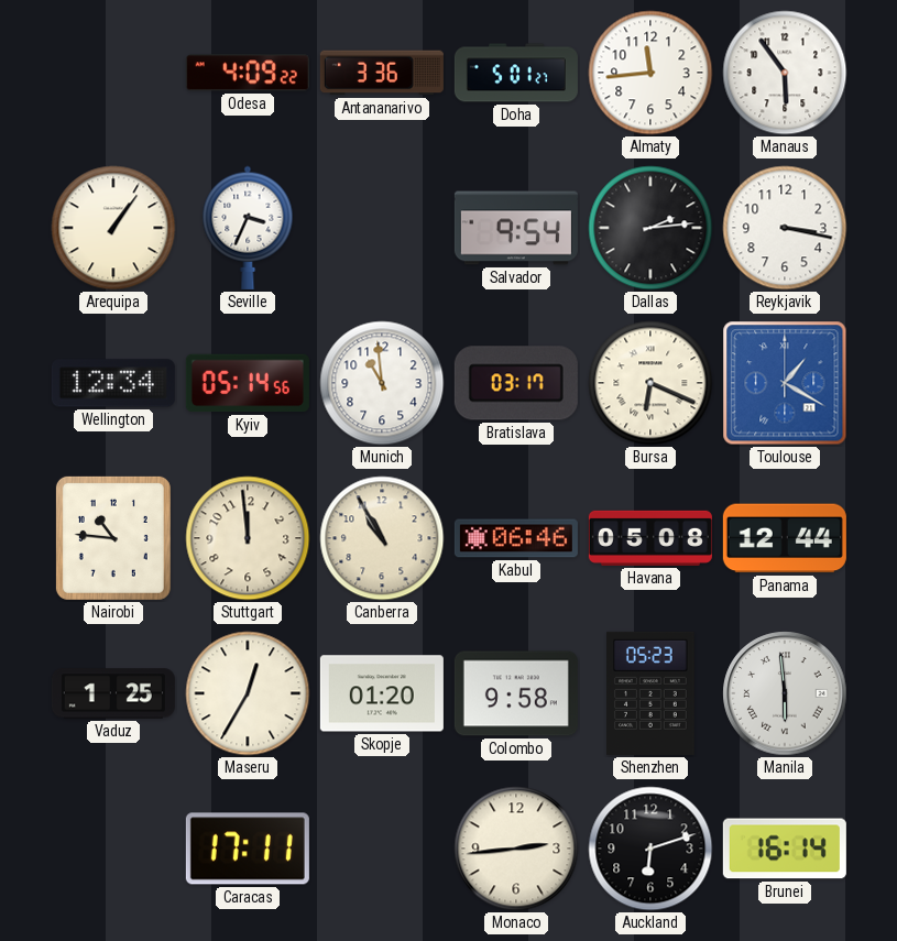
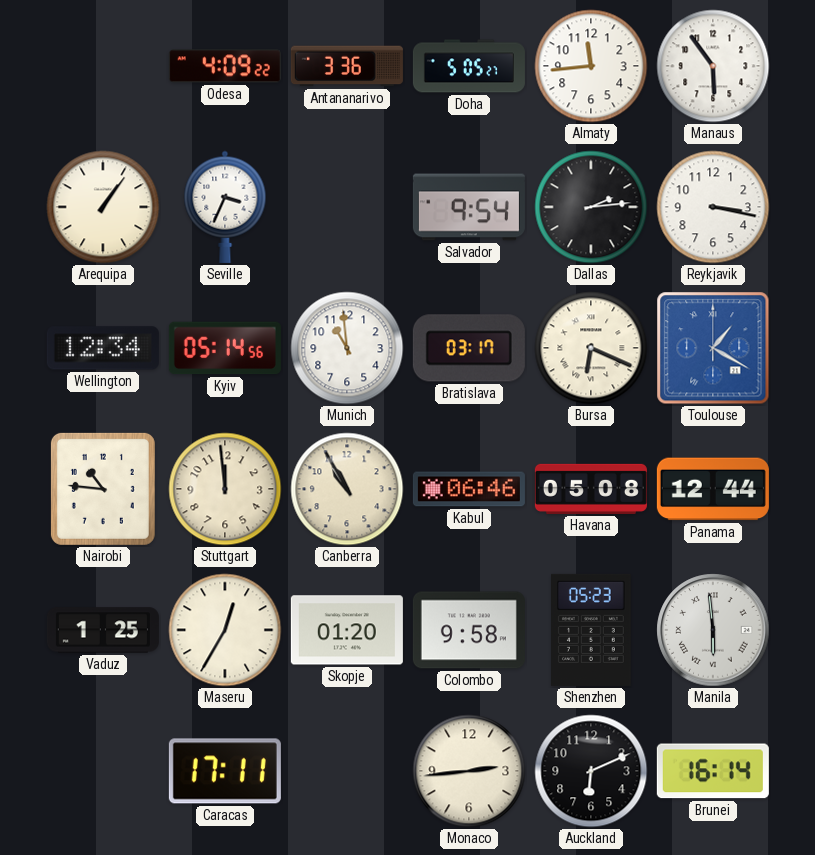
Doha: 5:01 -> 5:05 (469, 66)
Auckland: 6:12 -> 6:11 (591, 771)
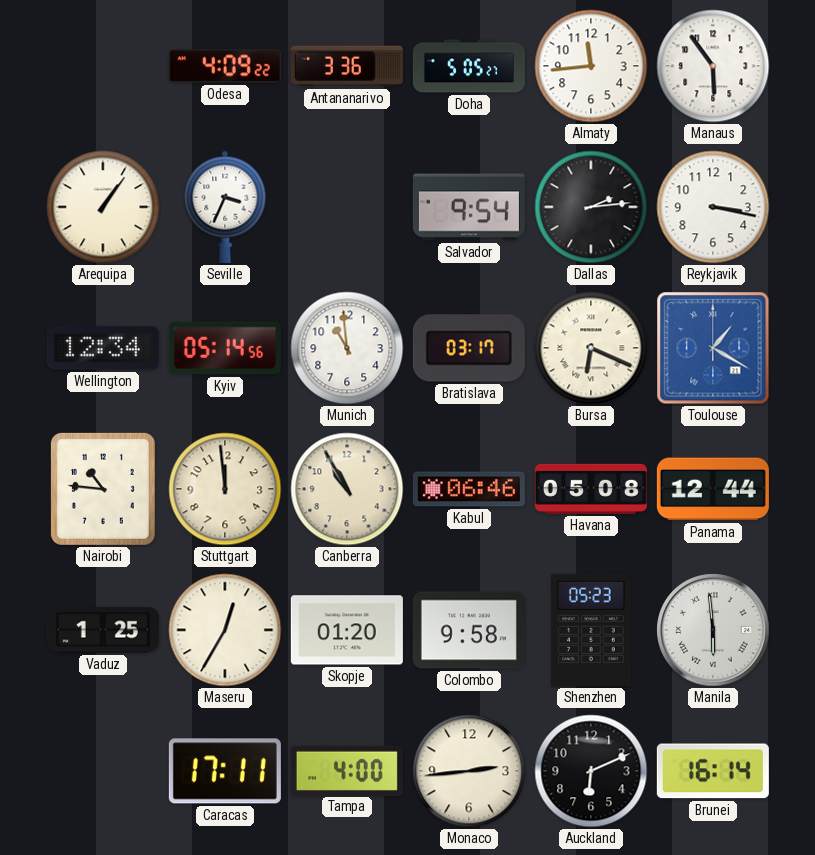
Tampa: none -> 4:00 (347, 770)
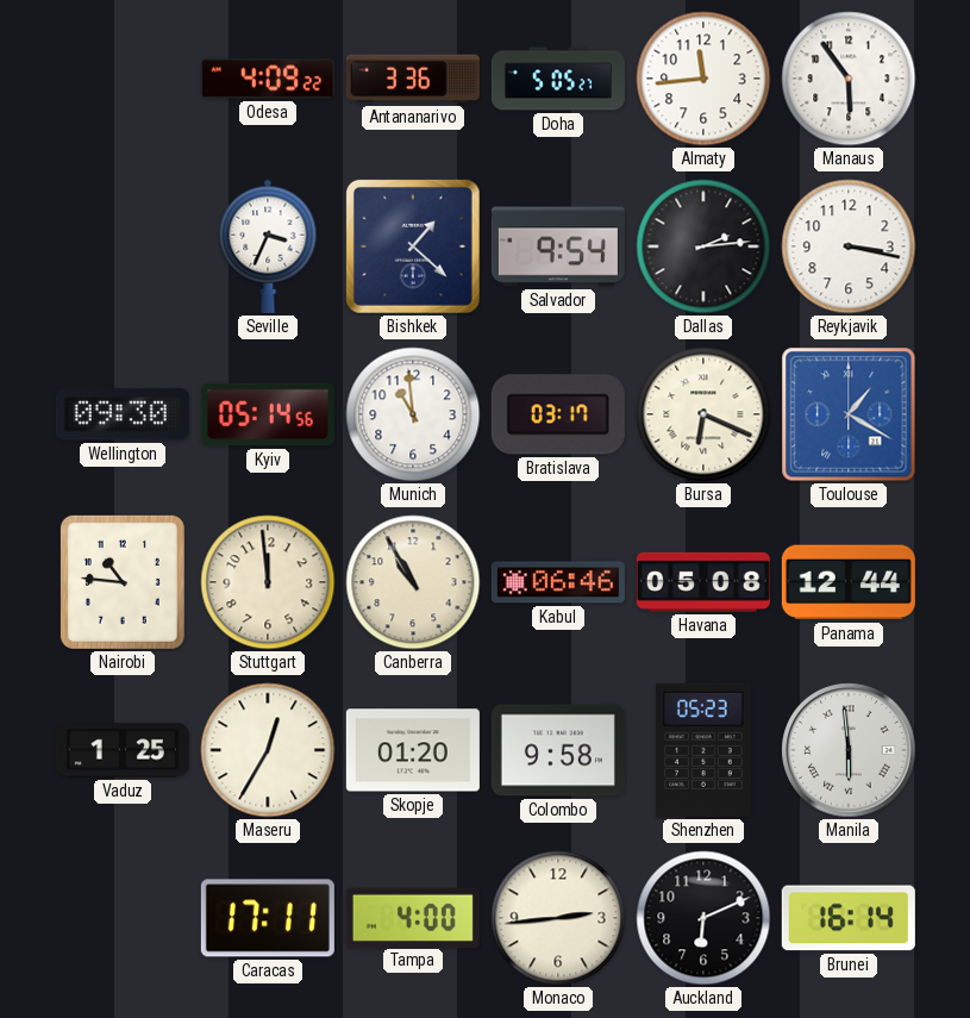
Arequipa: 1:06 -> none (103, 207)
Bishkek: none -> 1:22 (413, 246)
Wellington: 12:34 -> 09:30 (123, 414)
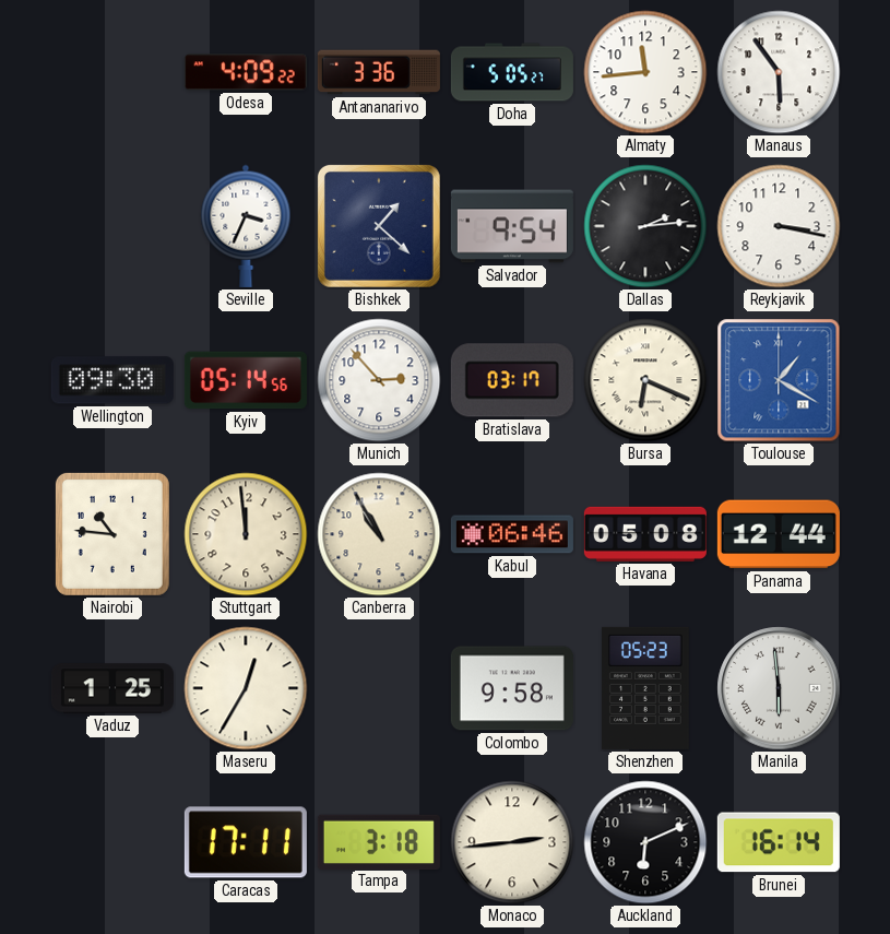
Munich: 10:59 -> 2:53 (379, 380)
Skopje: 01:20 -> none (413, 750)
Tampa: 4:00 -> 3:18 (379, 841)
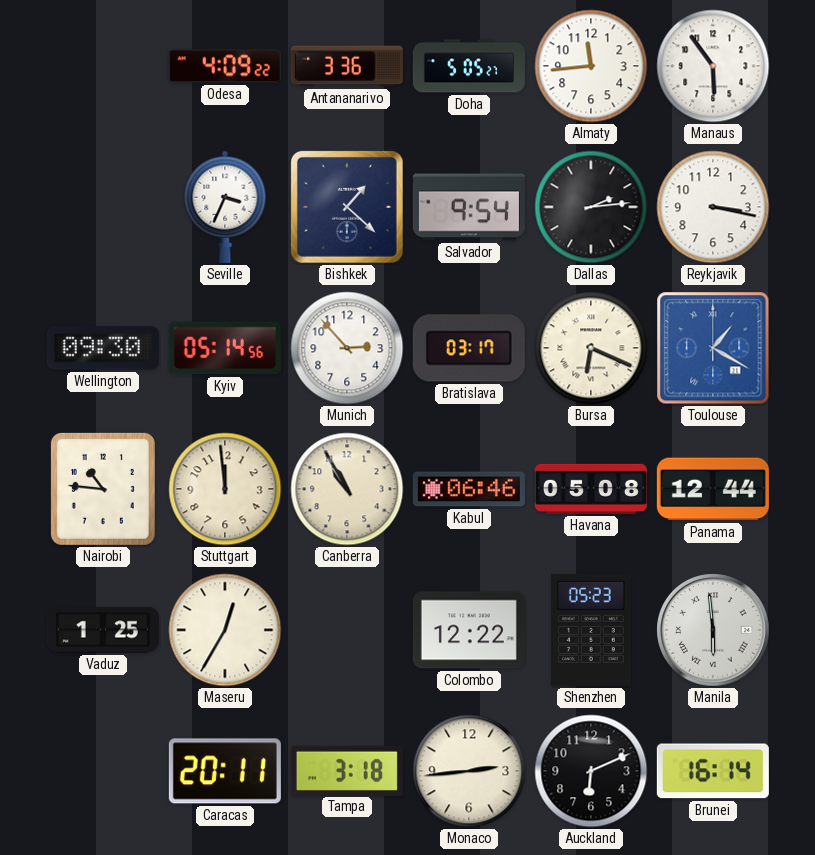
Colombo: 9:58 -> 12:22 (469, 630)
Caracas: 17:11 -> 20:11 (225, 771)
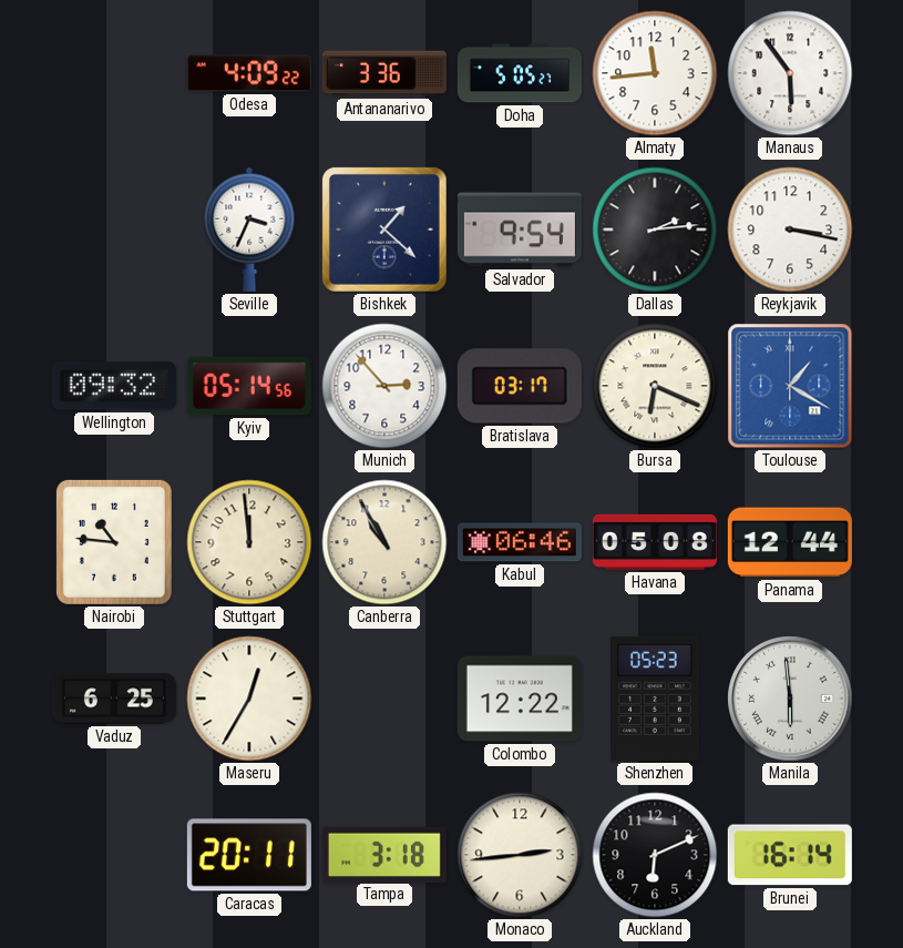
Wellington: 09:30 -> 09:32 (114, 386)
Vaduz: 1:25 -> 6:25 (114, 699)
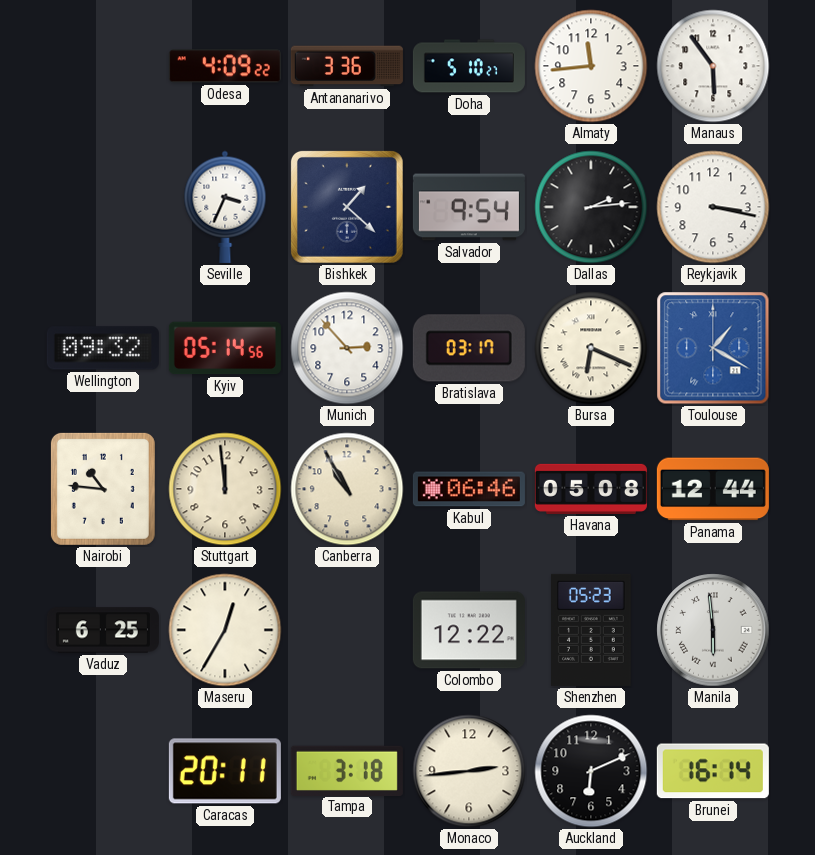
Doha: 5:05 -> 5:10 (469, 66)
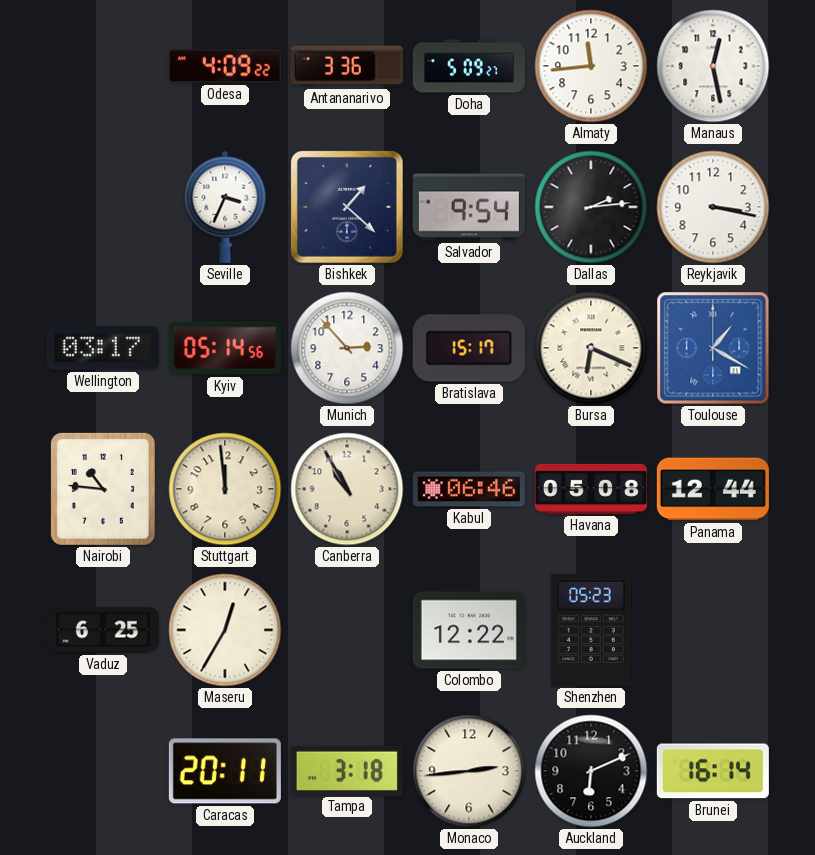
Doha: 5:10 -> 5:09 (469, 66)
Manaus: 5:54 -> 12:28 (713, 66)
Wellington: 09:32 -> 03:17 (103, 348)
Bratislava: 03:17 -> 15:17 (469, 348)
Manila: 5:59 -> none (713, 630)
